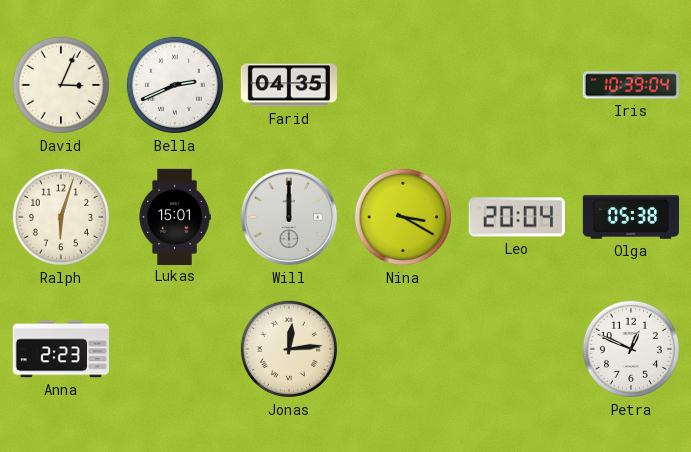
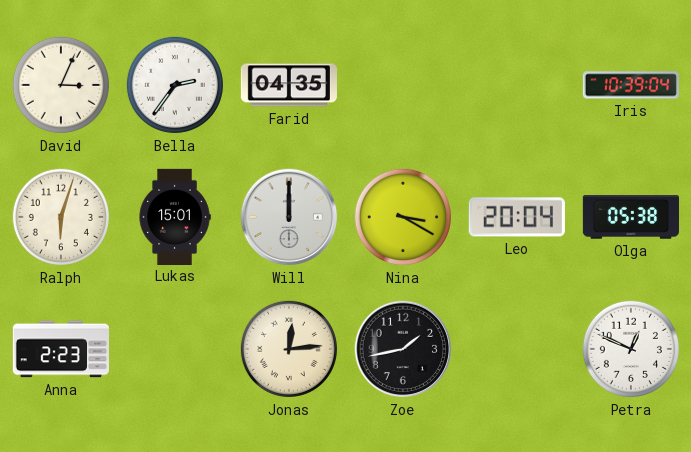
Bella: 2:41 -> 2:36 (175, 85)
Zoe: none -> 1:43 (403, 349)
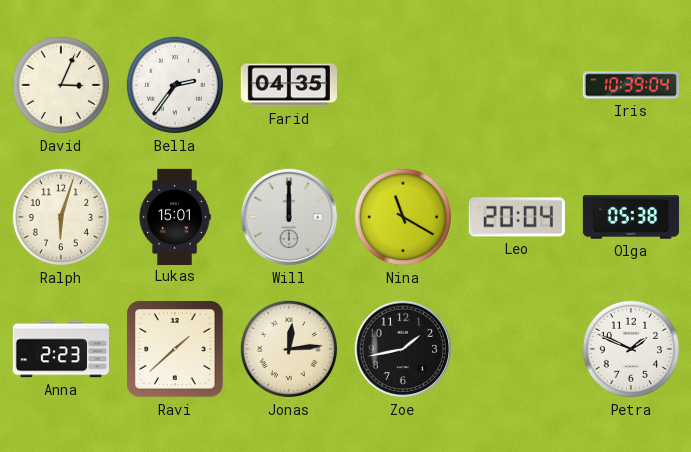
Nina: 3:20 -> 11:20 (403, 217)
Ravi: none -> 1:38 (175, 349)
Petra: 12:49 -> 1:49 (631, 349)
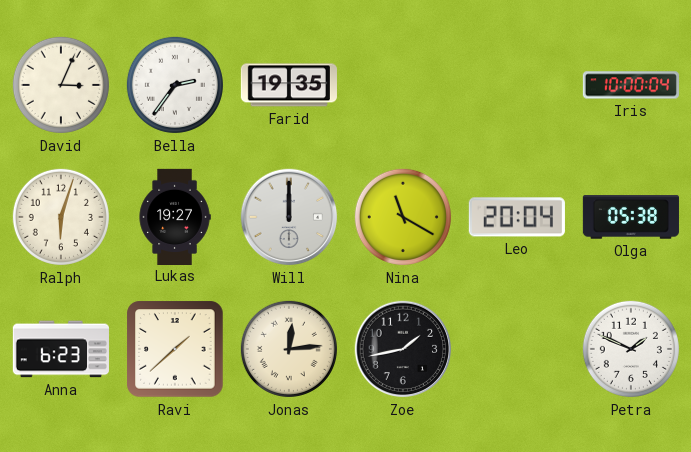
Farid: 04:35 -> 19:35 (289, 85)
Iris: 10:39 -> 10:00 (631, 85)
Lukas: 15:01 -> 19:27 (175, 216)
Anna: 2:23 -> 6:23 (61, 349)
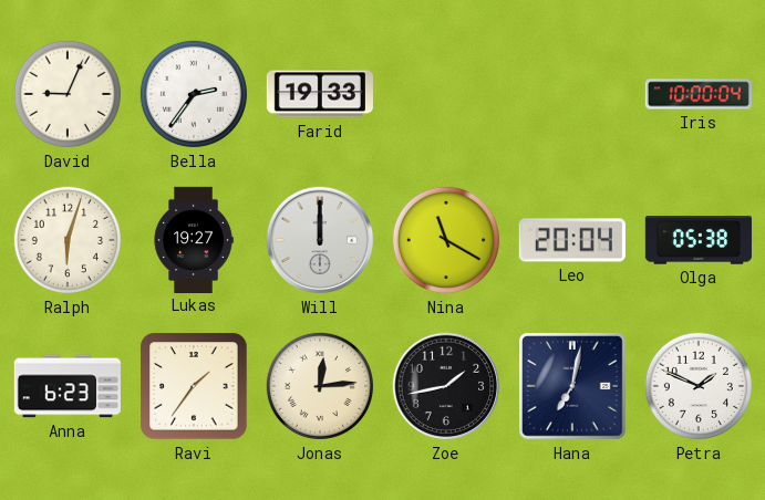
David: 3:04 -> 9:04 (68, 94)
Farid: 19:35 -> 19:33 (320, 94)
Ravi: 1:38 -> 1:36 (194, 386)
Hana: none -> 7:02 (572, 386)
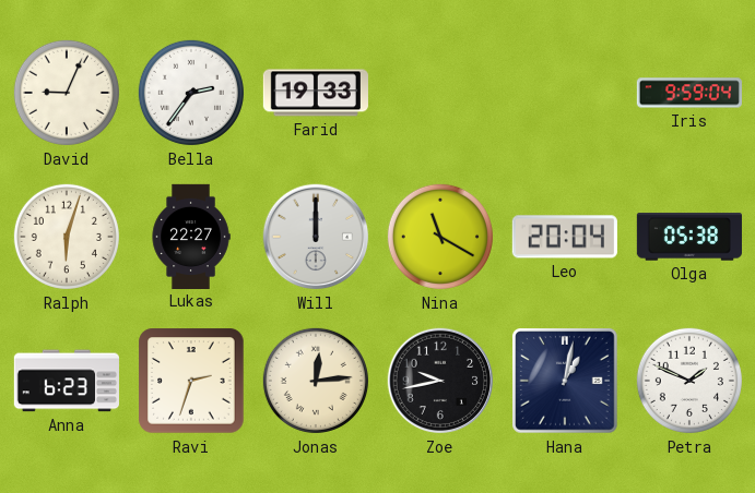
Iris: 10:00 -> 9:59 (689, 93)
Lukas: 19:27 -> 22:27 (191, 236)
Ravi: 1:36 -> 2:33 (191, 381)
Zoe: 1:43 -> 9:43 (440, 381)
Hana: 7:02 -> 1:02 (565, 381)
